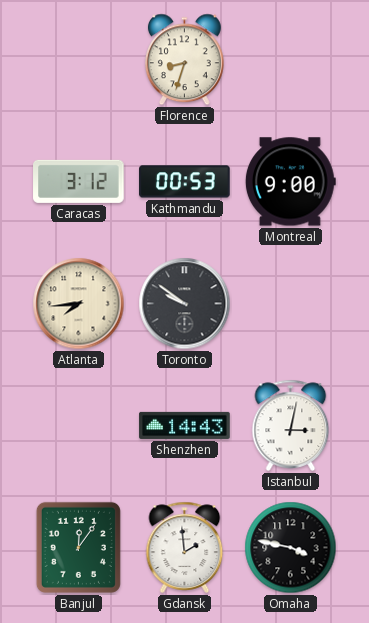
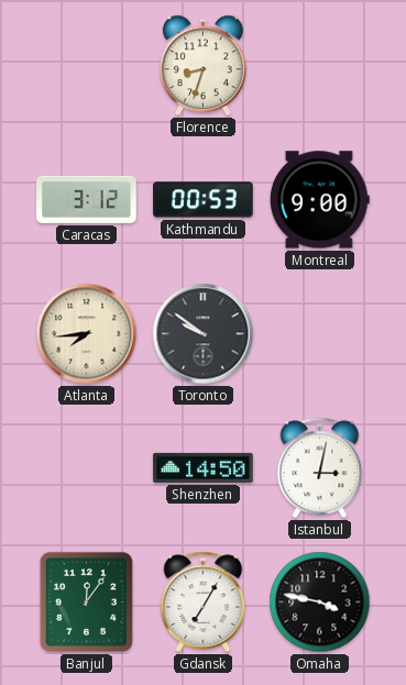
Shenzhen: 14:43 -> 14:50 (204, 467)
Gdansk: 1:59 -> 7:05 (204, 601)
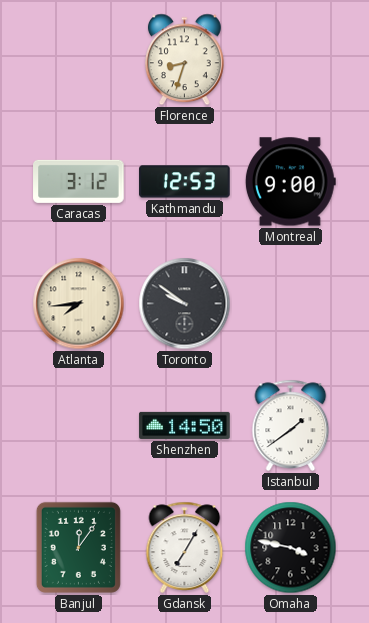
Kathmandu: 00:53 -> 12:53 (185, 182)
Istanbul: 3:02 -> 1:39 (291, 425)
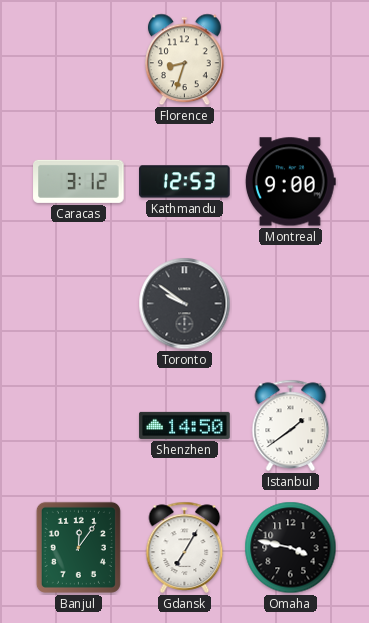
Atlanta: 7:44 -> none (79, 304)
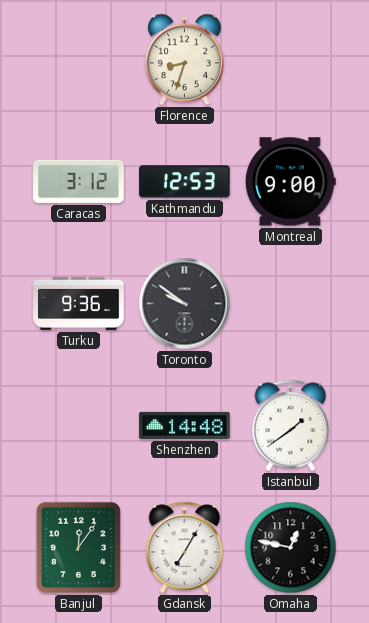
Turku: none -> 9:36 (79, 303)
Shenzhen: 14:50 -> 14:48 (185, 425)
Omaha: 3:47 -> 12:47 (291, 548)
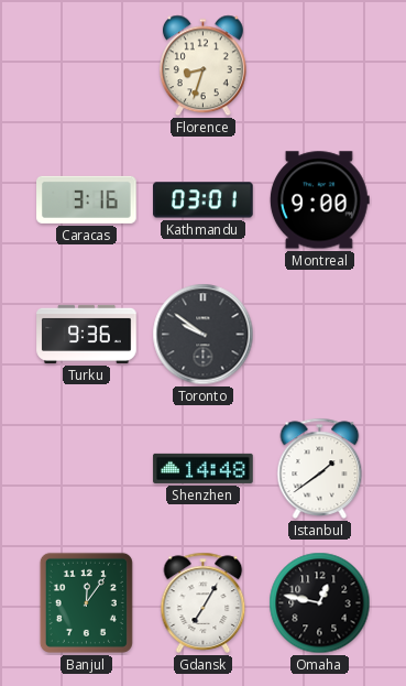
Caracas: 3:12 -> 3:16 (87, 199)
Kathmandu: 12:53 -> 03:01 (204, 200)
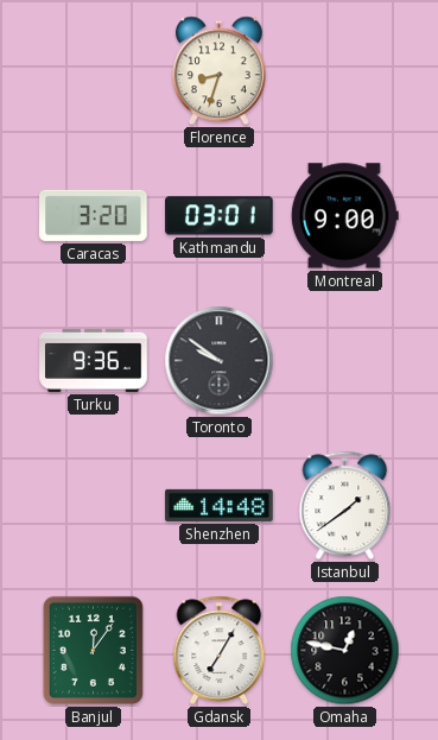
Caracas: 3:16 -> 3:20 (94, 215)
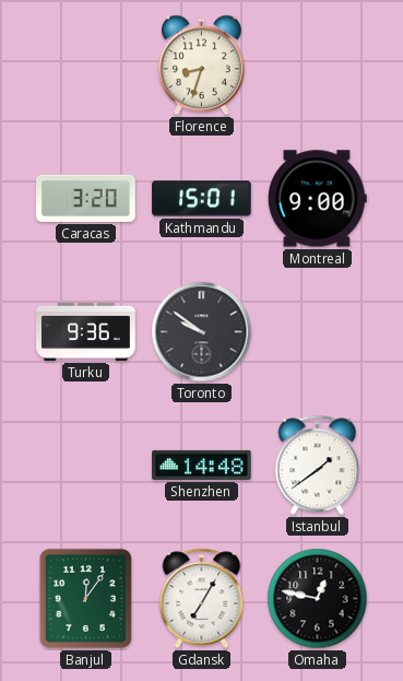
Kathmandu: 03:01 -> 15:01 (202, 199)
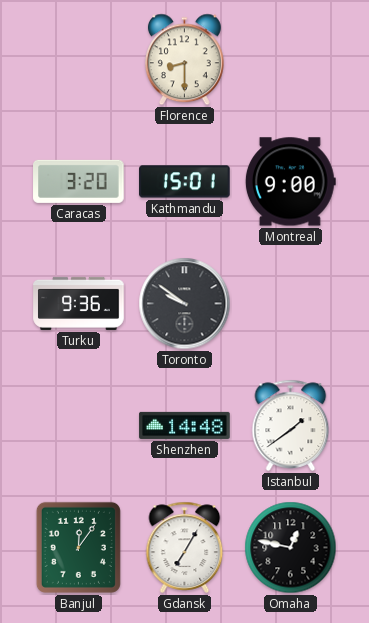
Florence: 8:33 -> 8:30 (184, 60)
